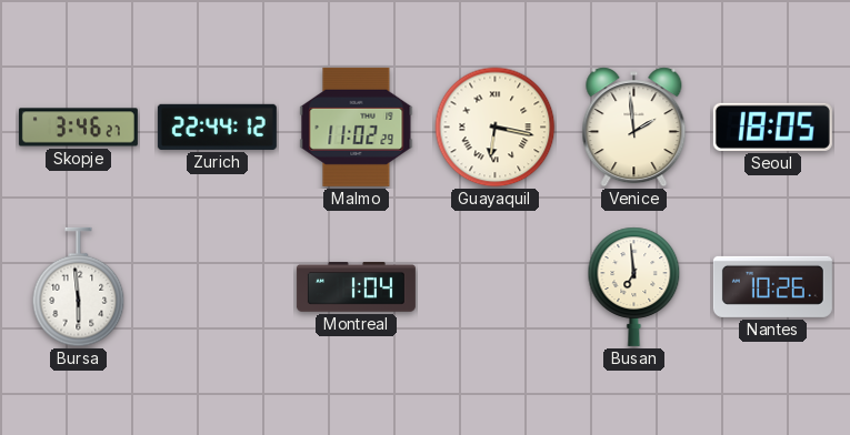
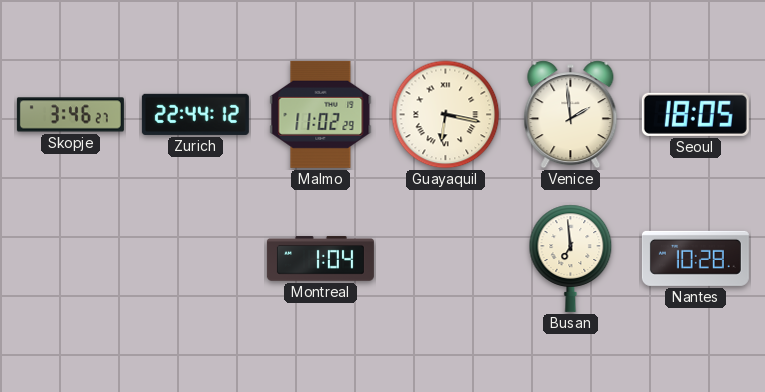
Bursa: 5:59 -> none (79, 287)
Nantes: 10:26 -> 10:28 (695, 258)
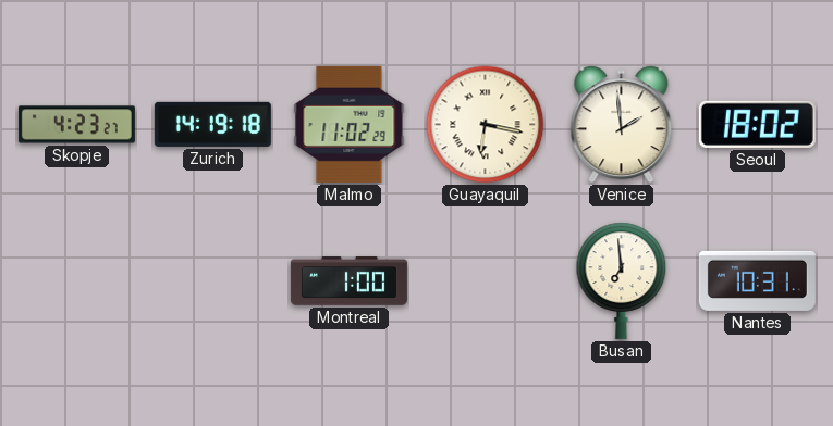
Skopje: 3:46 -> 4:23 (76, 125)
Zurich: 22:44 -> 14:19 (212, 124)
Seoul: 18:05 -> 18:02 (757, 124)
Montreal: 1:04 -> 1:00 (348, 281)
Nantes: 10:28 -> 10:31 (757, 280)
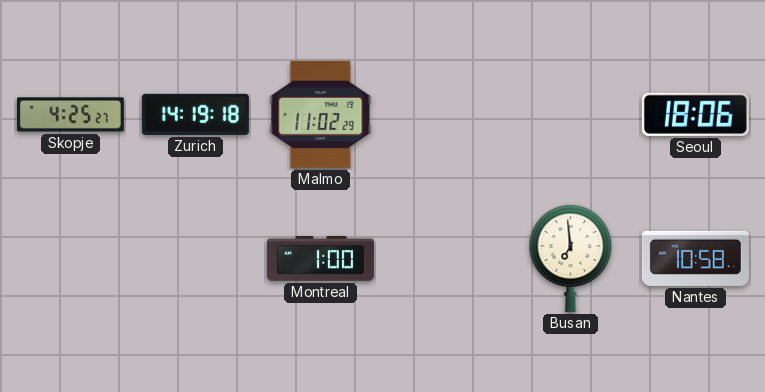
Skopje: 4:23 -> 4:25 (70, 115)
Guayaquil: 6:17 -> none (486, 125)
Venice: 1:59 -> none (622, 125)
Seoul: 18:02 -> 18:06 (695, 114)
Nantes: 10:31 -> 10:58 (695, 258)
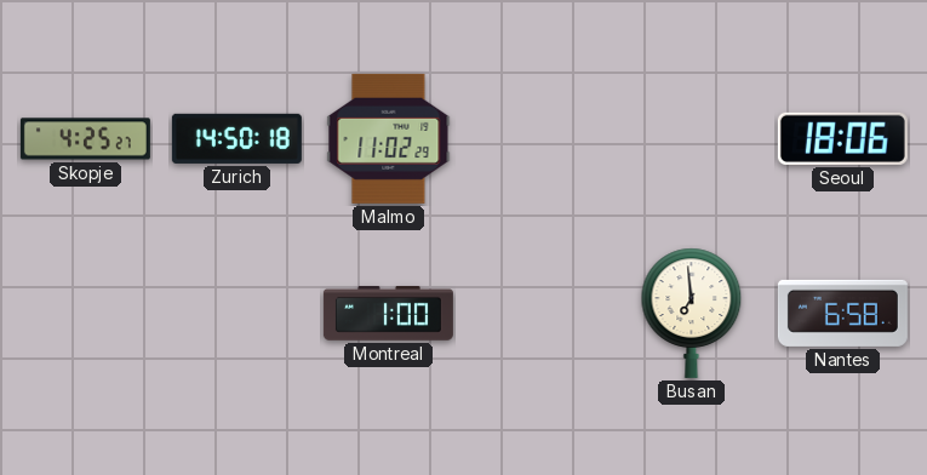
Zurich: 14:19 -> 14:50 (236, 138)
Nantes: 10:58 -> 6:58 (842, 313)
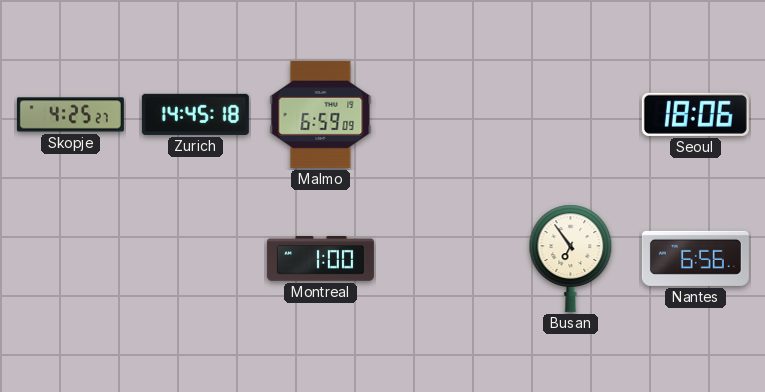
Zurich: 14:50 -> 14:45 (195, 114)
Malmo: 11:02 -> 6:59 (321, 114)
Busan: 6:59 -> 6:54 (571, 258)
Nantes: 6:58 -> 6:56 (695, 258)
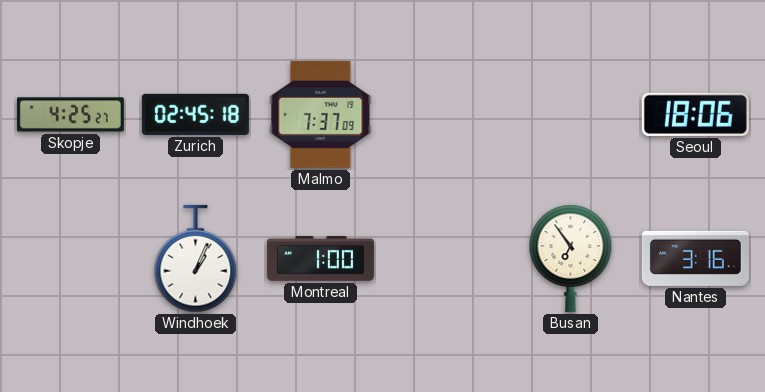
Zurich: 14:45 -> 02:45 (195, 114)
Malmo: 6:59 -> 7:37 (321, 114)
Windhoek: none -> 1:04 (196, 259)
Nantes: 6:56 -> 3:16 (695, 258)
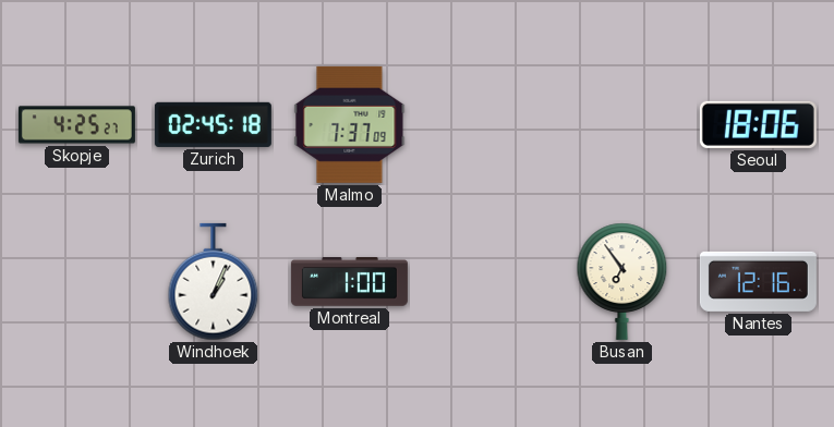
Nantes: 3:16 -> 12:16 (758, 281)
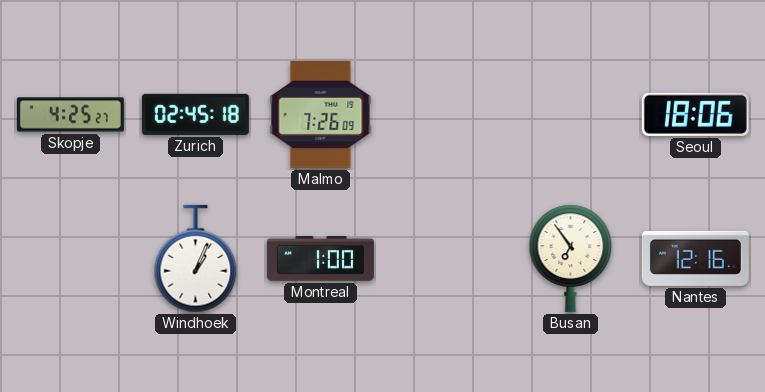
Malmo: 7:37 -> 7:26 (321, 114)
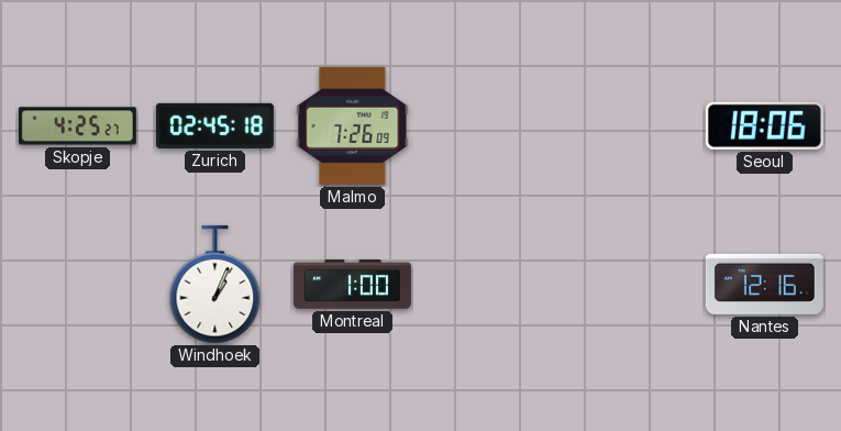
Busan: 6:54 -> none (571, 258)
